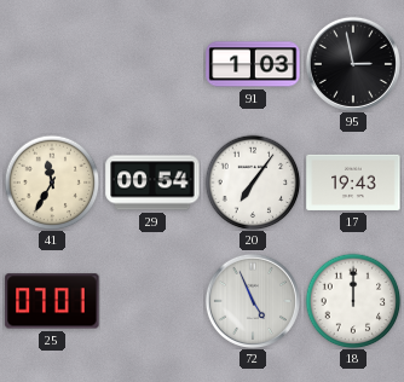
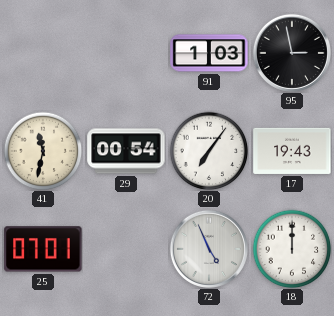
41: 11:35 -> 11:32 (43, 151)
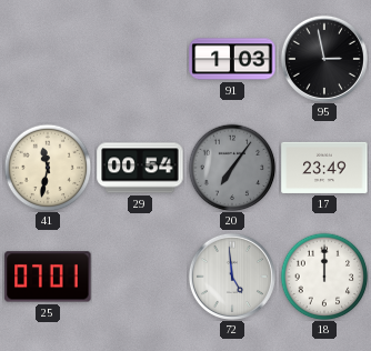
20 dial: white -> grey (232, 168)
17: 19:43 -> 23:49 (324, 168)
72: 4:56 -> 4:59 (232, 277)
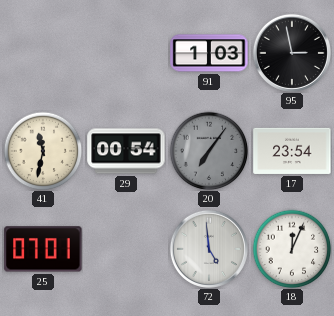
17: 23:49 -> 23:54 (292, 151)
18: 12:00 -> 12:04 (292, 249)
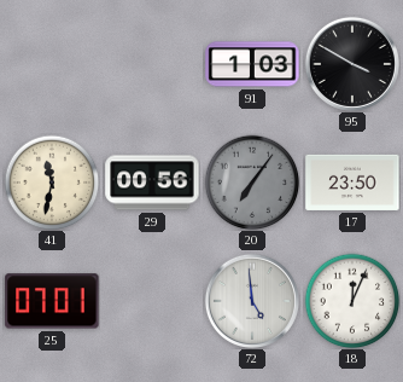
95: 2:58 -> 3:50 (352, 64)
29: 00:54 -> 00:56 (152, 183)
17: 23:54 -> 23:50 (352, 183)
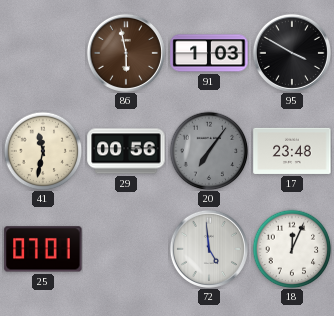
86: none -> 5:58 (126, 53)
17: 23:50 -> 23:48 (292, 151)
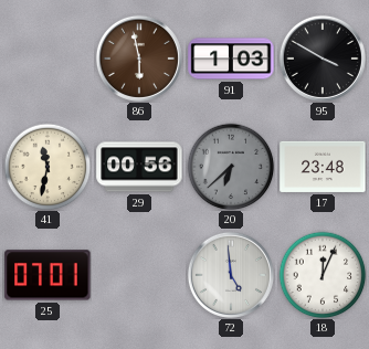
20: 7:06 -> 6:38 (231, 167)
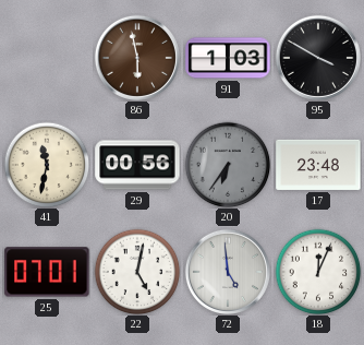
20: 6:38 -> 6:36 (228, 165)
22: none -> 5:02 (137, 272)
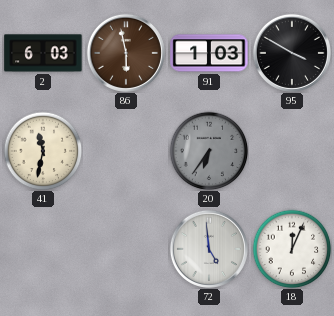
2: none -> 6:03 (43, 53)
29: 00:56 -> none (137, 165)
17: 23:48 -> none (318, 165)
25: 07:01 -> none (47, 272)
22: 5:02 -> none (137, 272)
